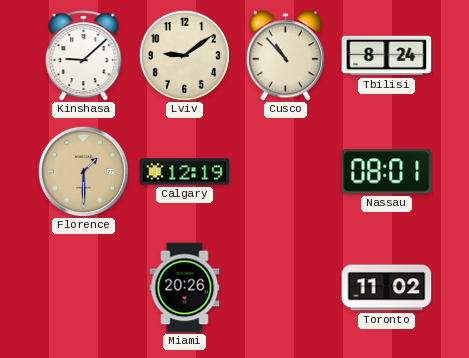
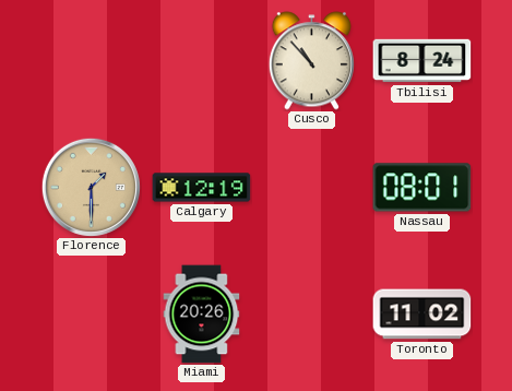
Kinshasa: 9:08 -> none (84, 56)
Lviv: 9:09 -> none (184, 55)
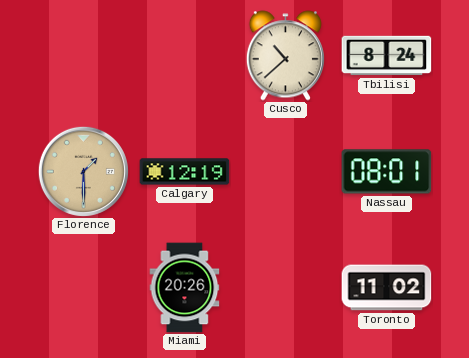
Cusco: 10:53 -> 10:38 (285, 56)
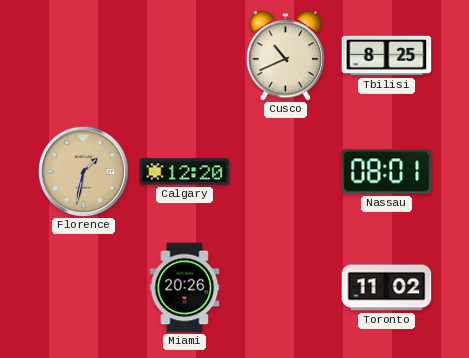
Cusco: 10:38 -> 10:41 (285, 56)
Tbilisi: 8:24 -> 8:25 (387, 56)
Florence: 1:30 -> 1:32 (83, 171)
Calgary: 12:19 -> 12:20 (185, 172)
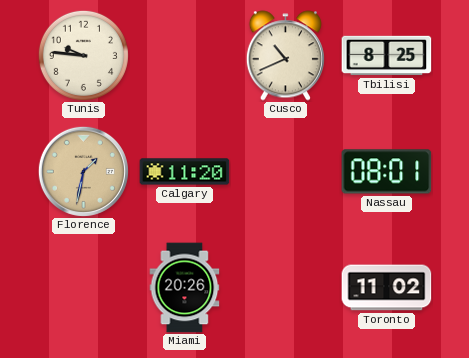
Tunis: none -> 9:46 (83, 55)
Calgary: 12:20 -> 11:20 (185, 172)
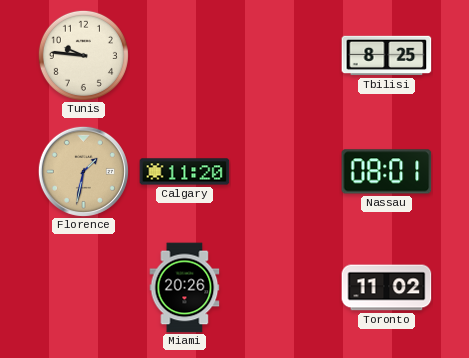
Cusco: 10:41 -> none (285, 56)
